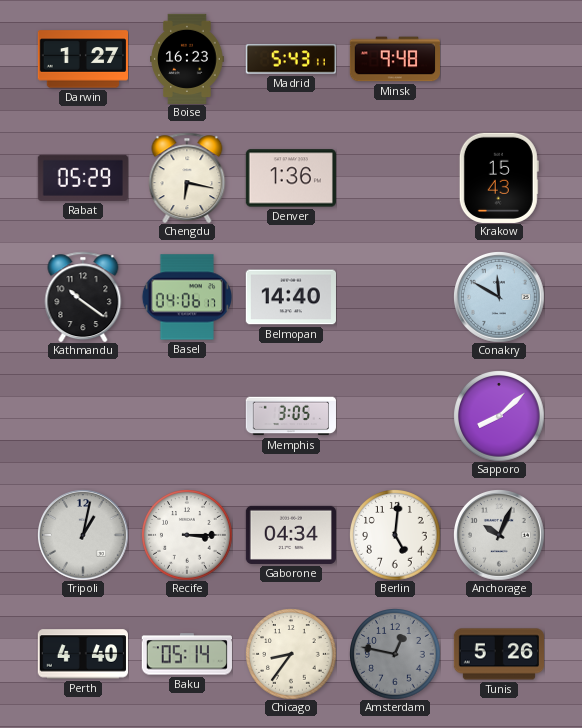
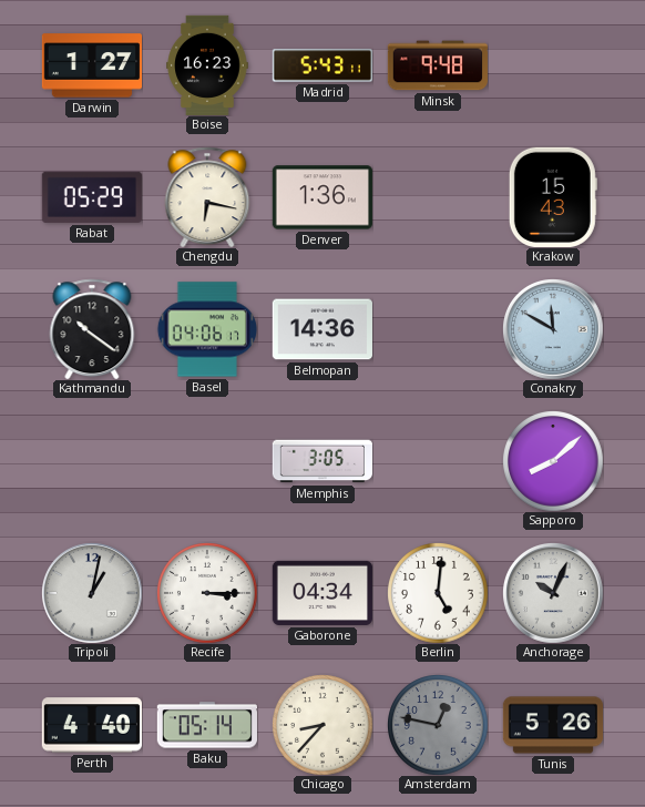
Belmopan: 14:40 -> 14:36 (322, 329)
Chicago: 8:36 -> 8:37 (322, 725)
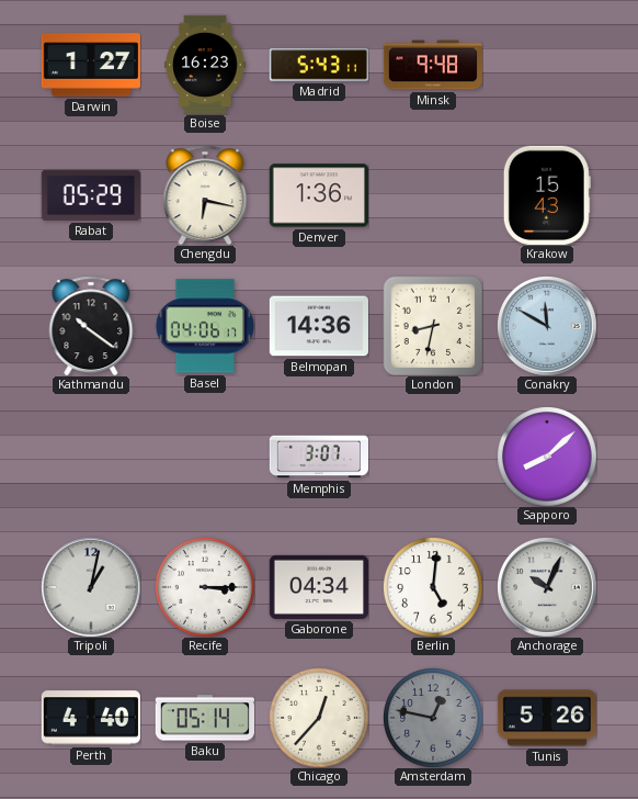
London: none -> 8:32 (433, 326)
Memphis: 3:05 -> 3:07 (318, 457)
Chicago: 8:37 -> 12:37 (319, 718)
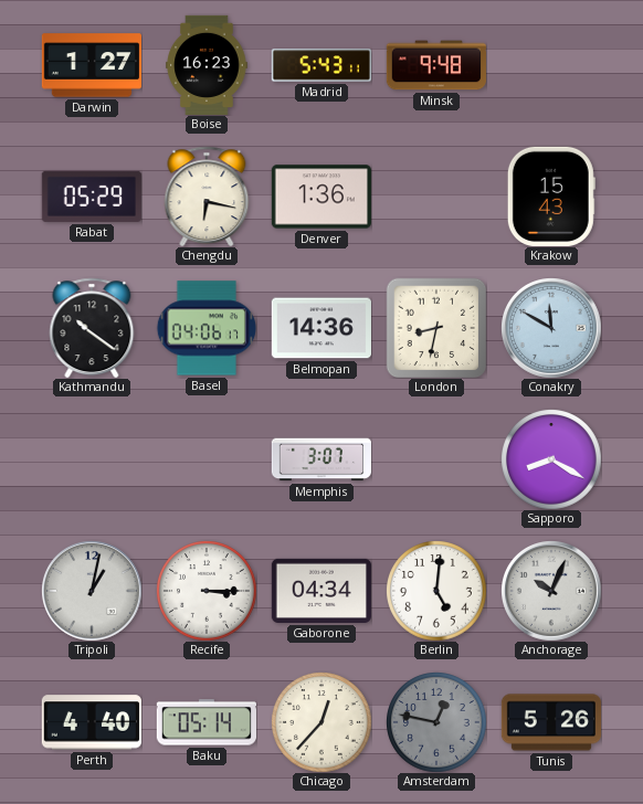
Sapporo: 8:08 -> 8:20 (551, 459)
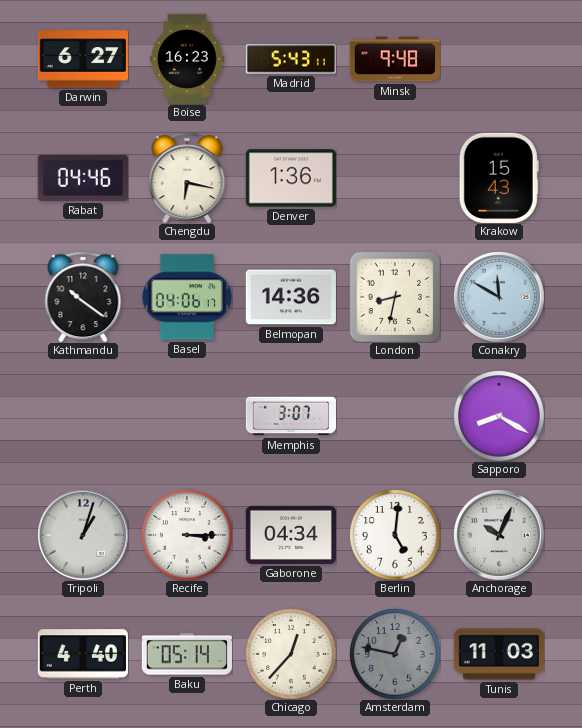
Darwin: 1:27 -> 6:27 (82, 59)
Rabat: 05:29 -> 04:46 (83, 178)
Tripoli: 1:02 -> 1:03 (83, 535)
Tunis: 5:26 -> 11:03 (498, 654)
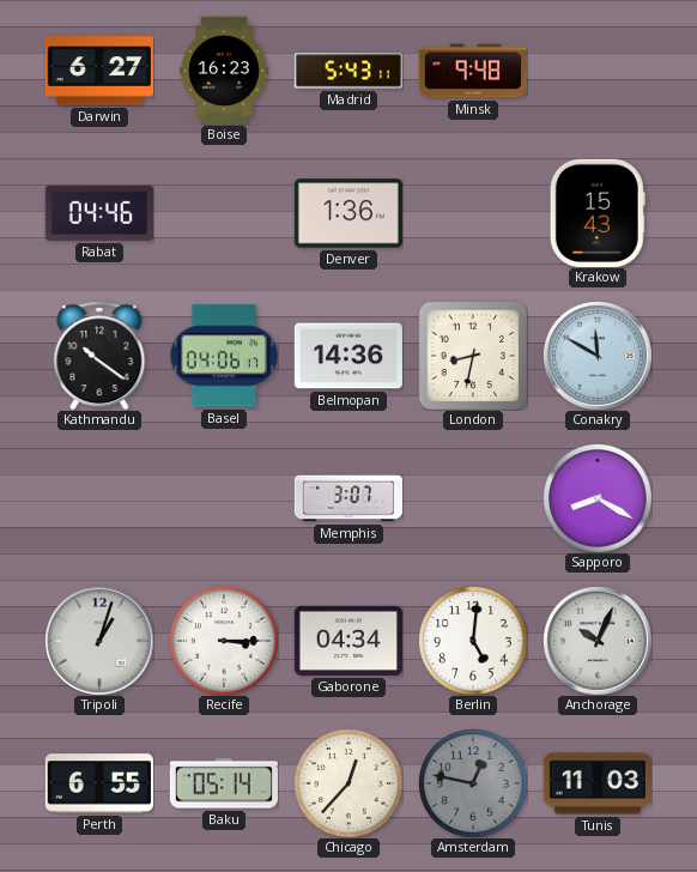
Chengdu: 6:17 -> none (187, 178)
Perth: 4:40 -> 6:55 (99, 783)
